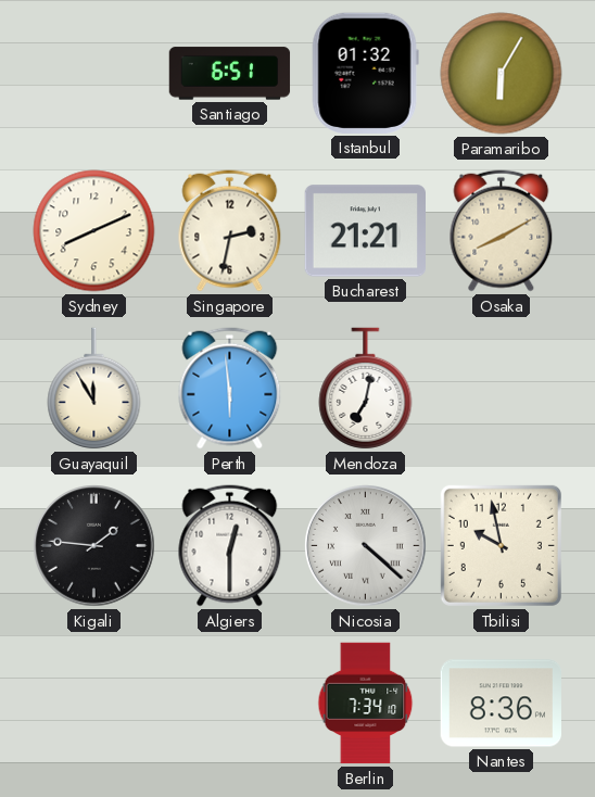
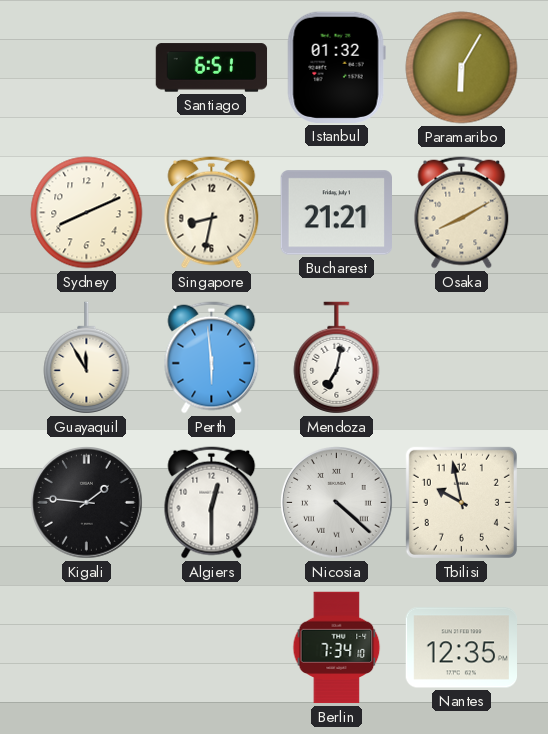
Singapore: 2:32 -> 8:32 (212, 213)
Nantes: 8:36 -> 12:35 (461, 648)
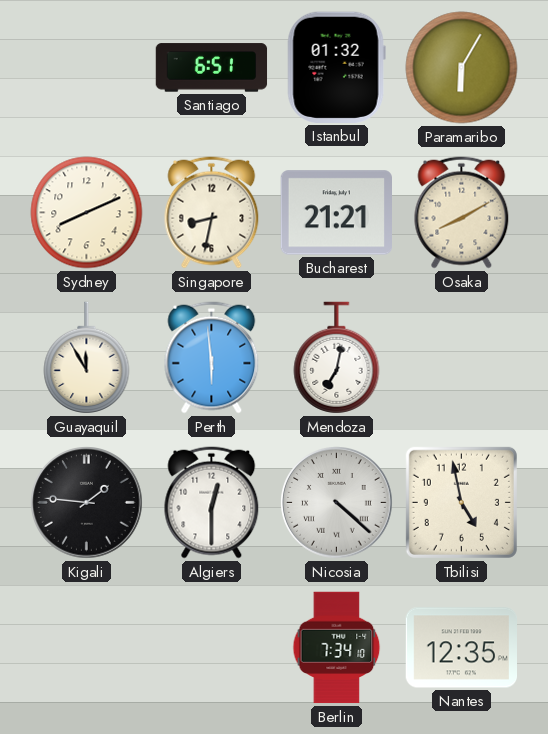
Tbilisi: 9:58 -> 4:58 (461, 502)
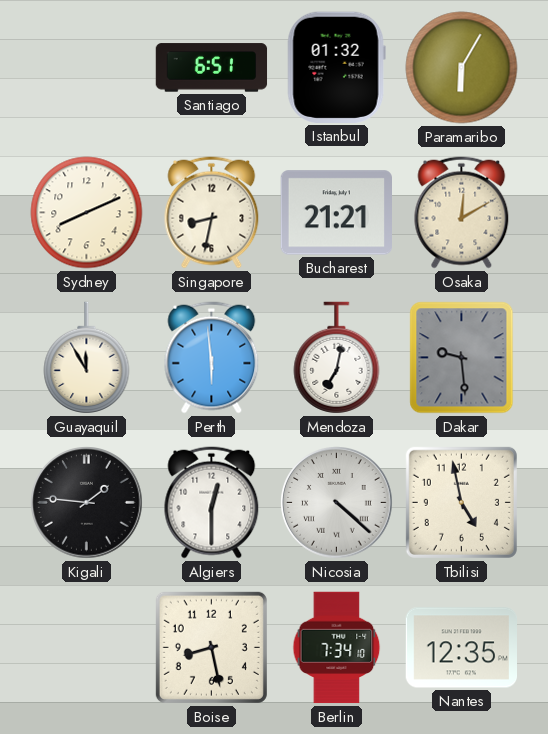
Osaka: 8:10 -> 12:10 (462, 213)
Dakar: none -> 9:29 (462, 358)
Boise: none -> 8:28 (211, 647)
